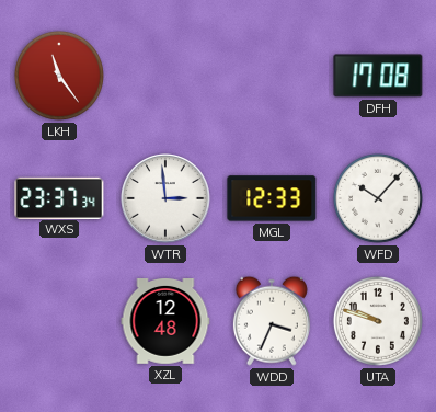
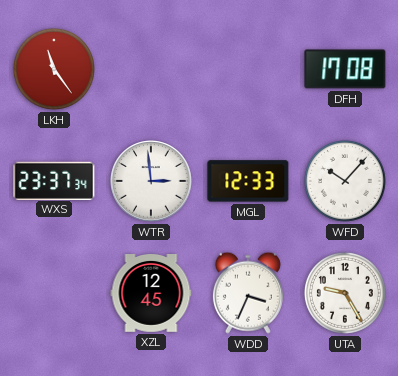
XZL: 12:48 -> 12:45 (151, 294)
UTA: 9:48 -> 9:25 (345, 293)
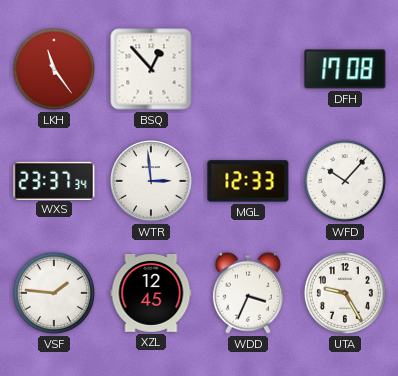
BSQ: none -> 12:53 (151, 69)
VSF: none -> 1:46 (54, 293)
